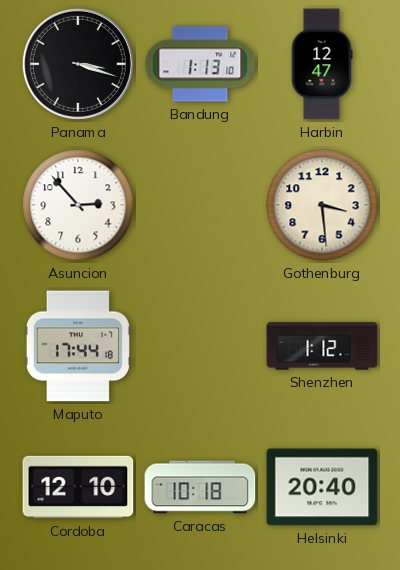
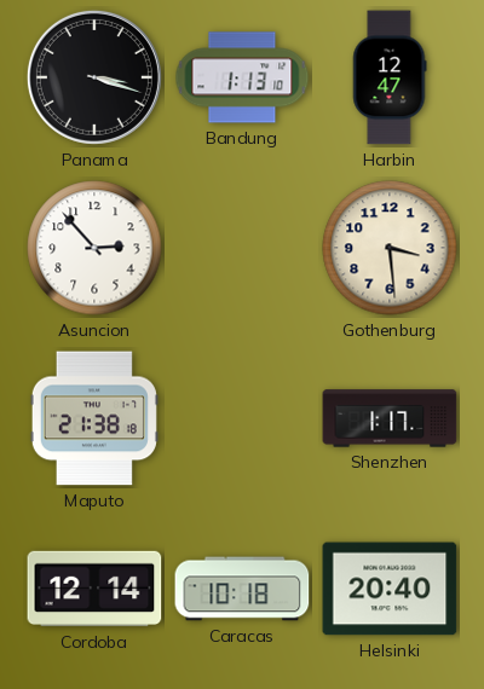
Maputo: 17:44 -> 21:38 (94, 418)
Shenzhen: 1:12 -> 1:17 (390, 418)
Cordoba: 12:10 -> 12:14 (94, 589)
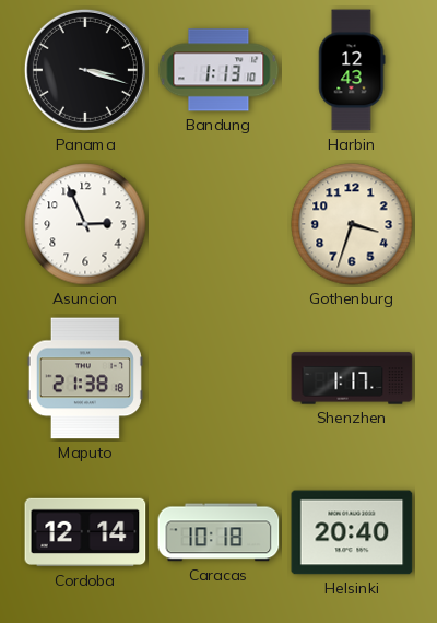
Harbin: 12:47 -> 12:43 (352, 70)
Asuncion: 2:53 -> 2:56 (85, 224)
Gothenburg: 3:29 -> 3:33 (352, 224)
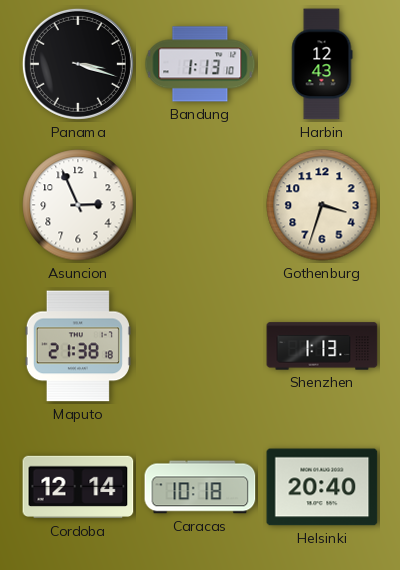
Shenzhen: 1:17 -> 1:13 (322, 346)
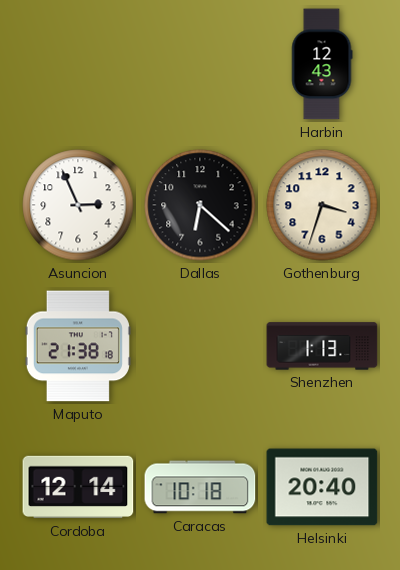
Panama: 3:18 -> none (78, 64)
Bandung: 1:13 -> none (200, 64)
Dallas: none -> 6:22 (200, 205)
